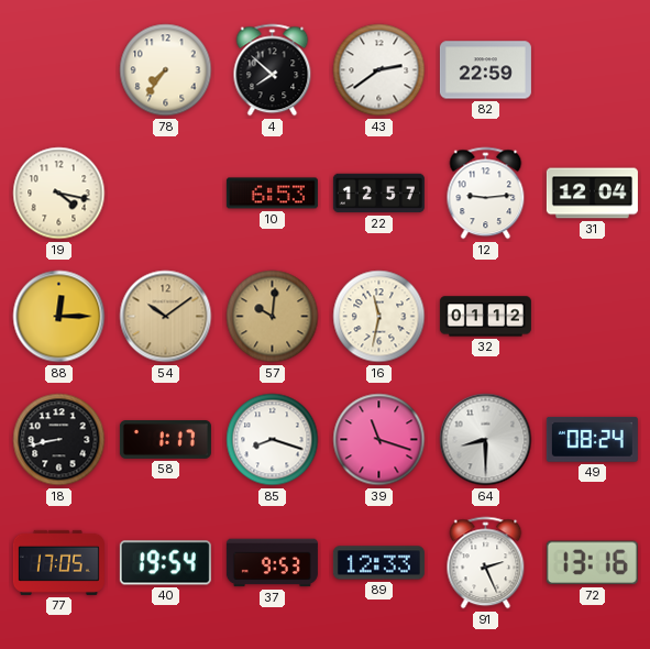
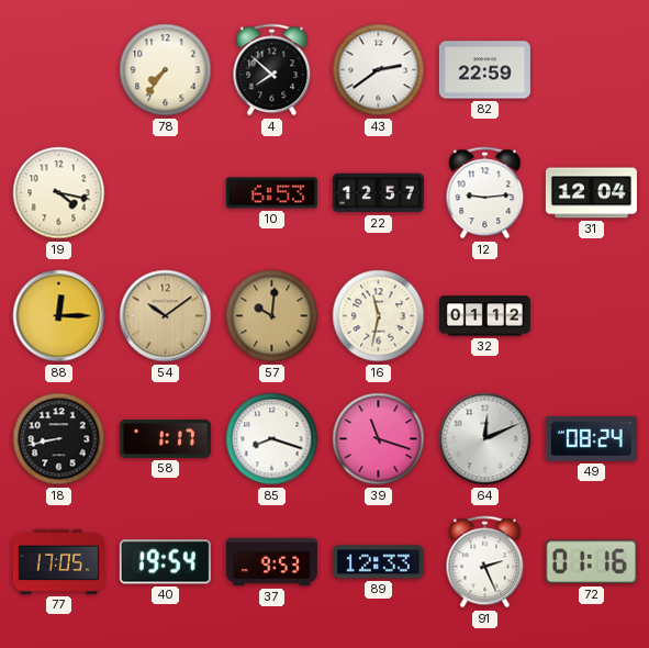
64: 8:30 -> 12:11 (485, 439)
72: 13:16 -> 01:16 (591, 562)
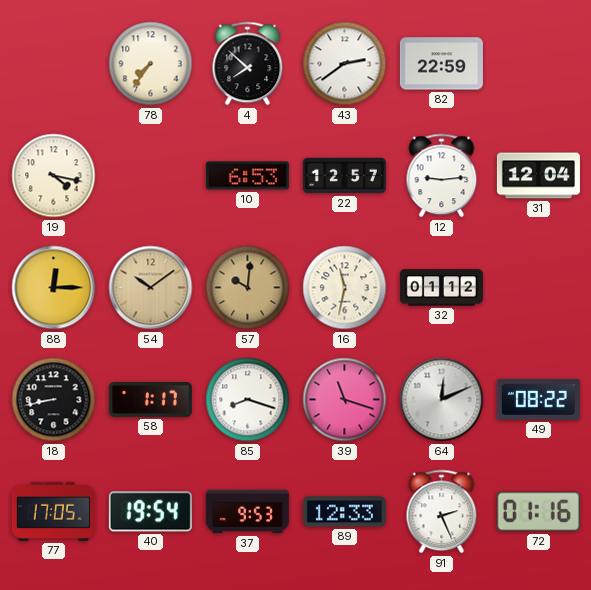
49: 08:24 -> 08:22 (538, 399)
